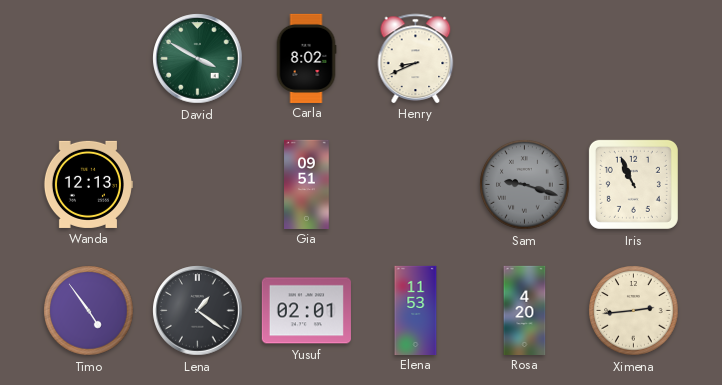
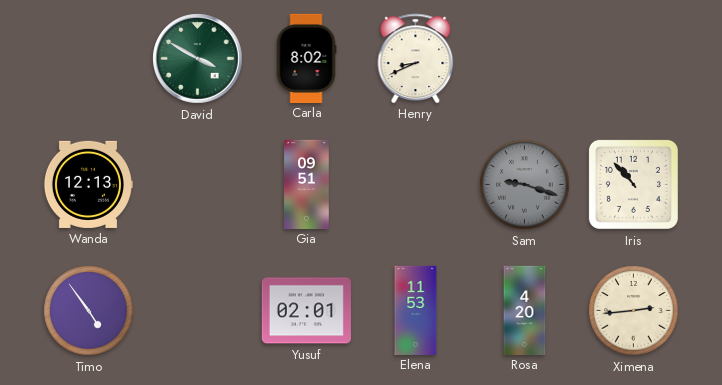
Iris: 10:56 -> 10:53 (633, 184)
Lena: 1:21 -> none (198, 311)
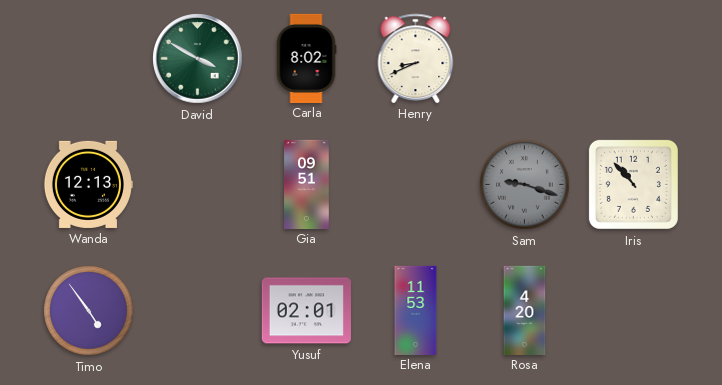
Ximena: 2:44 -> none (634, 311)
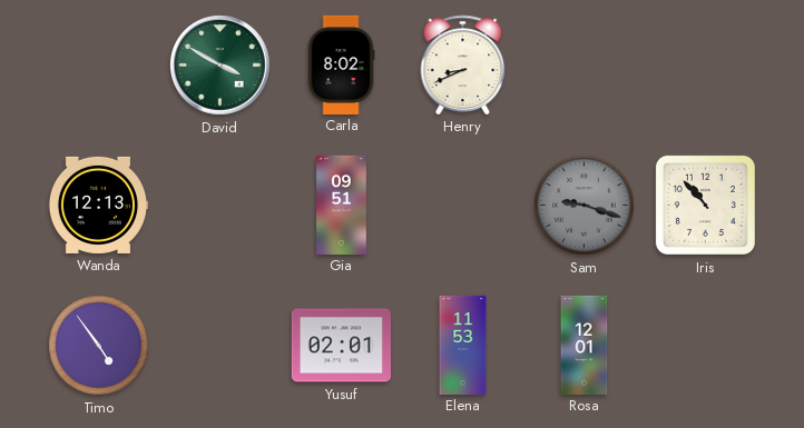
Rosa: 4:20 -> 12:01 (585, 345)
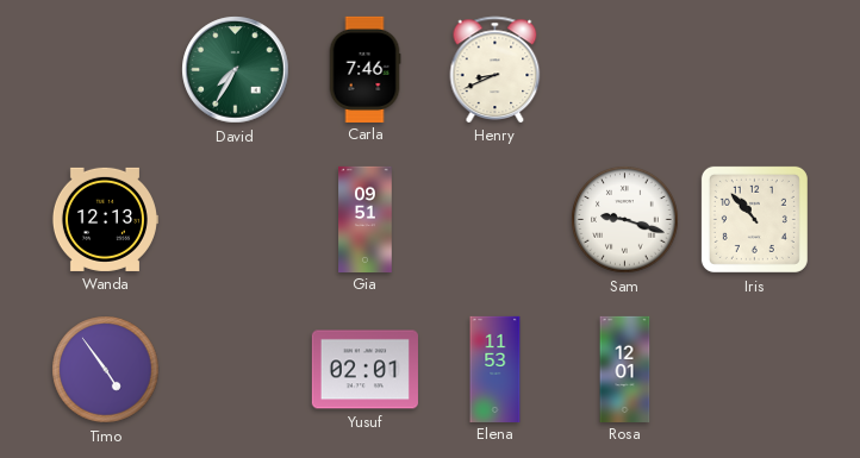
David: 3:50 -> 7:35 (236, 70)
Carla: 8:02 -> 7:46 (364, 69)
Sam dial: grey -> white (625, 220)
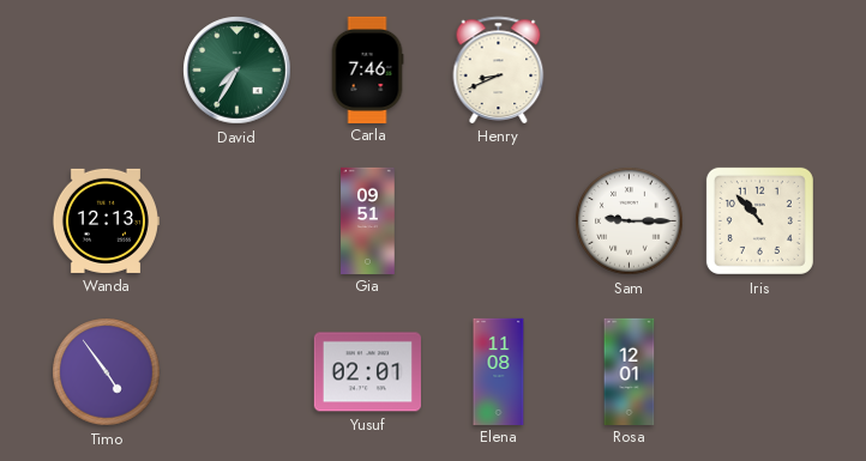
Sam: 9:18 -> 9:15 (630, 222)
Elena: 11:53 -> 11:08 (499, 371)
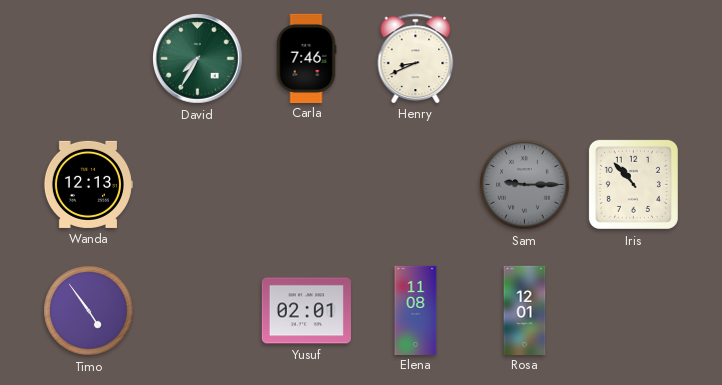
Gia: 09:51 -> none (368, 220)
Sam dial: white -> grey (525, 185)
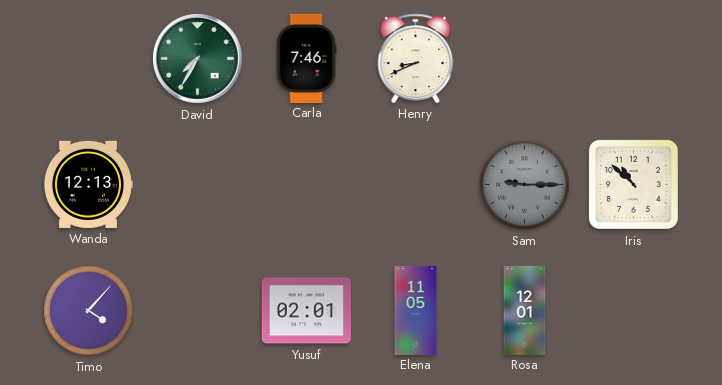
Iris: 10:53 -> 10:52 (633, 184)
Timo: 4:54 -> 4:07 (89, 311)
Elena: 11:08 -> 11:05 (416, 310)
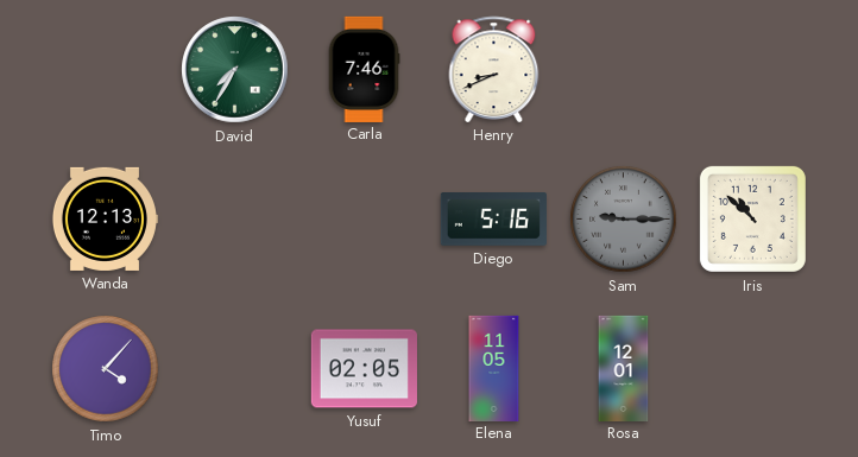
Diego: none -> 5:16 (493, 220)
Yusuf: 02:01 -> 02:05 (364, 369)
